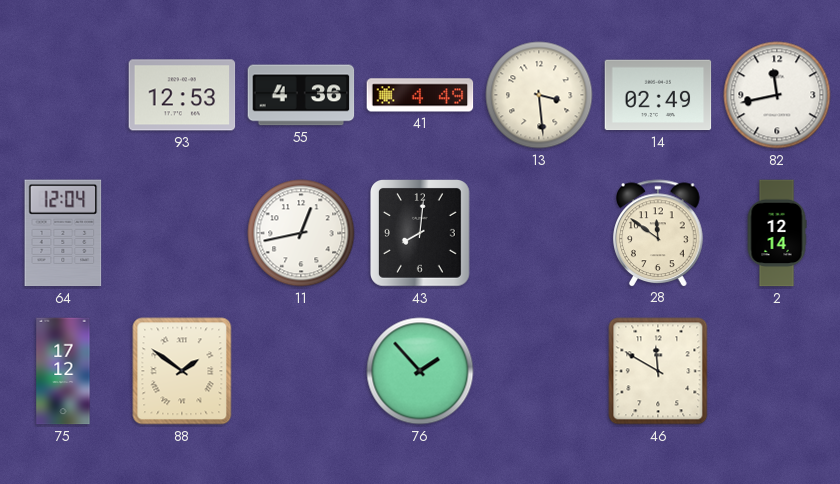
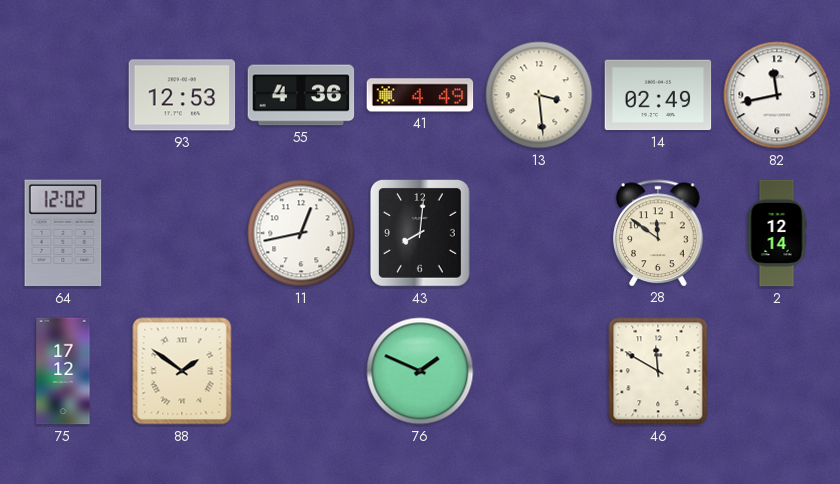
64: 12:04 -> 12:02 (63, 233)
76: 1:53 -> 1:49 (420, 371)
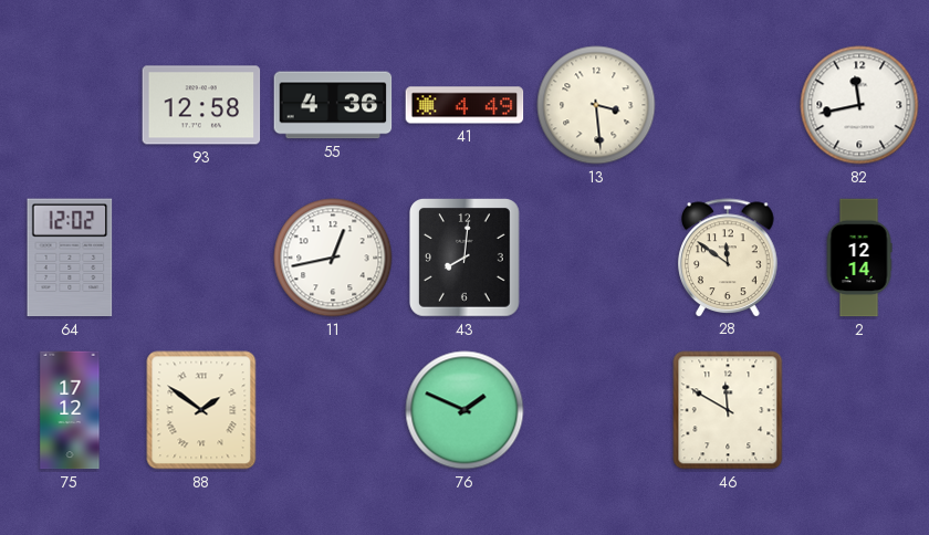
93: 12:53 -> 12:58 (201, 105)
14: 02:49 -> none (658, 95)
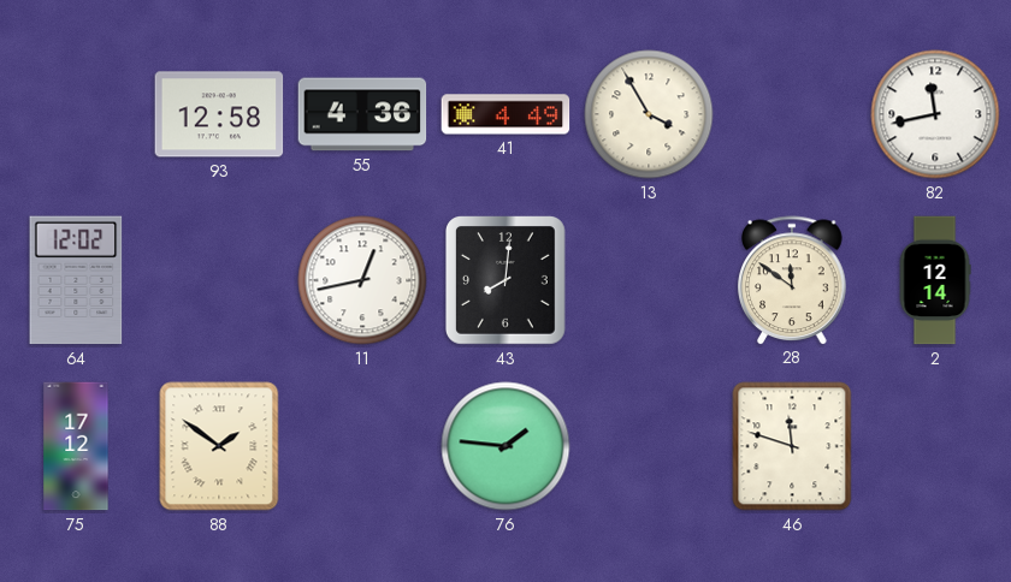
13: 3:29 -> 3:55 (649, 114)
76: 1:49 -> 1:46 (505, 446)
46: 11:50 -> 11:48 (792, 446)
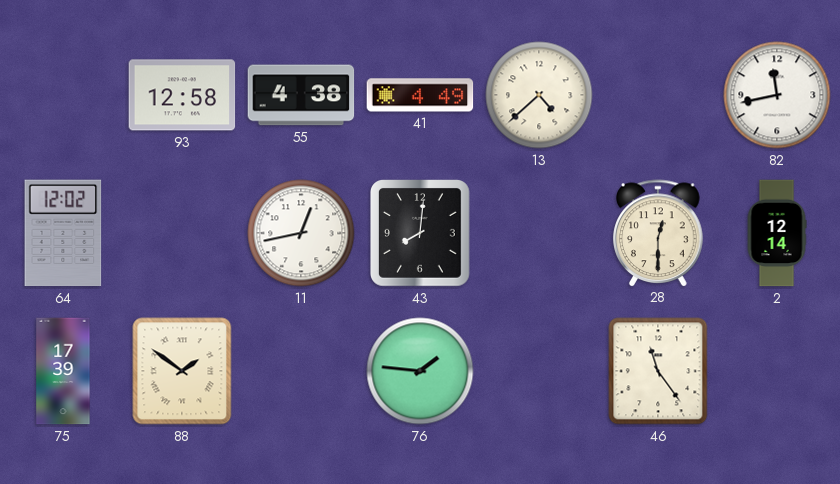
55: 4:36 -> 4:38 (301, 95)
13: 3:55 -> 4:38 (539, 95)
28: 11:51 -> 12:30 (658, 233)
75: 17:12 -> 17:39 (63, 371)
46: 11:48 -> 11:24 (658, 371)
